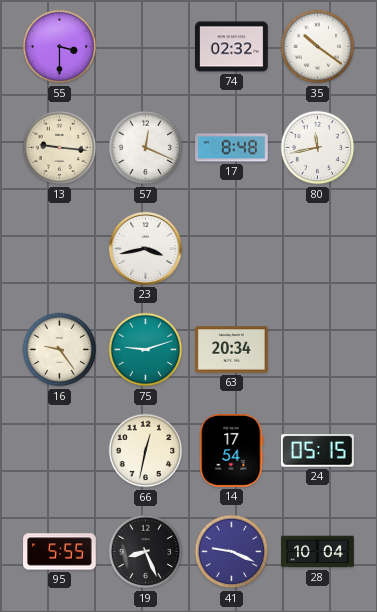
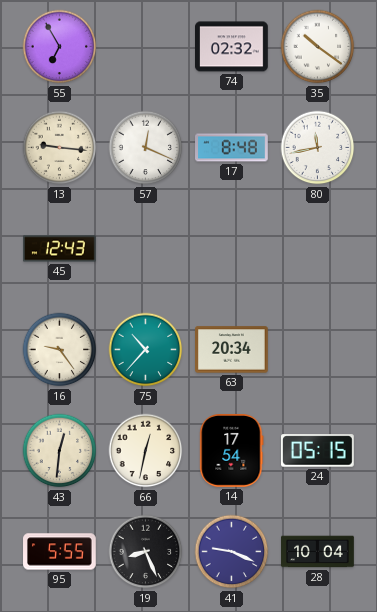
55: 3:30 -> 6:55 (60, 47)
45: none -> 12:43 (60, 249)
23: 3:43 -> none (145, 248)
75: 9:12 -> 10:37 (146, 350)
43: none -> 12:31 (60, 451)
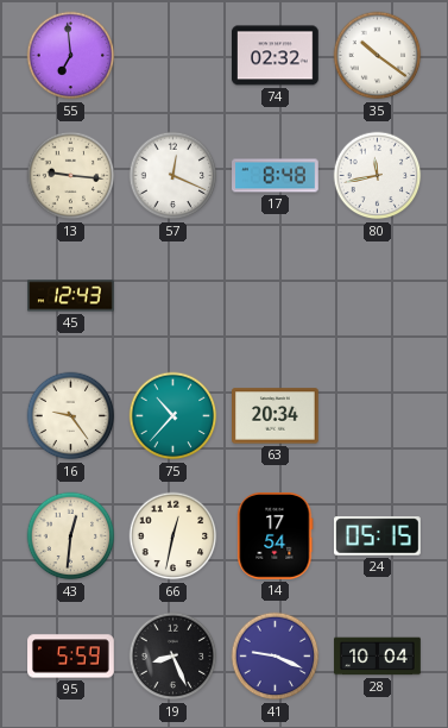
55: 6:55 -> 6:59 (71, 56)
95: 5:55 -> 5:59 (71, 657)
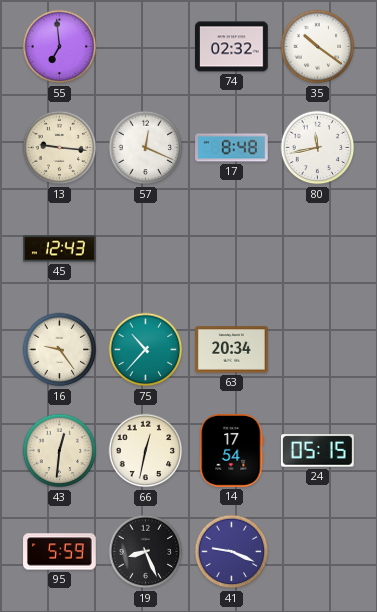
28: 10:04 -> none (378, 657)
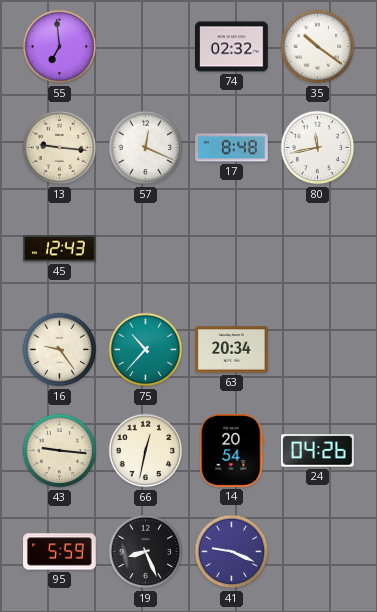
43: 12:31 -> 9:16 (60, 451)
14: 17:54 -> 20:54 (232, 451)
24: 05:15 -> 04:26 (318, 451)
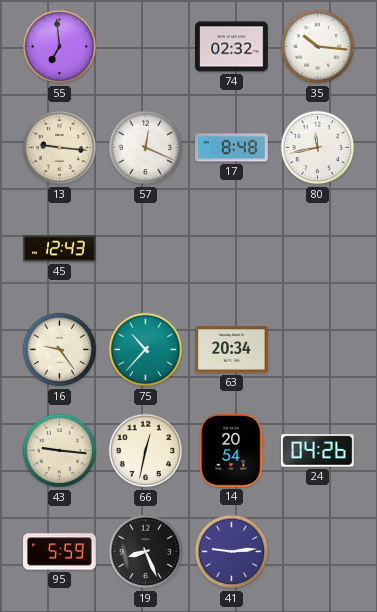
35: 10:21 -> 10:16 (318, 47)
41: 9:19 -> 9:14 (232, 552)
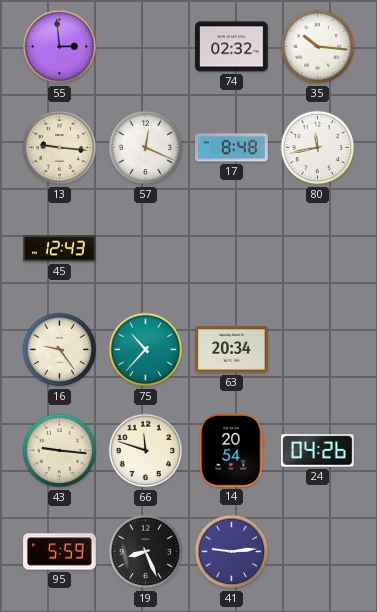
55: 6:59 -> 2:59 (60, 47)
66: 12:32 -> 11:48 (146, 451)
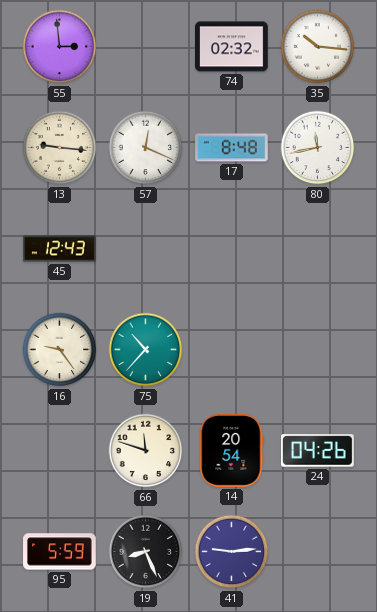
63: 20:34 -> none (232, 350)
43: 9:16 -> none (60, 451)
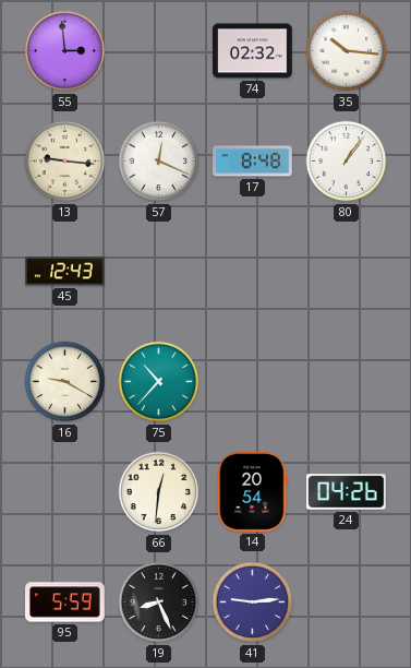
80: 11:43 -> 1:06 (347, 162)
16: 9:24 -> 9:20 (65, 382)
66: 11:48 -> 12:31 (159, 492)
